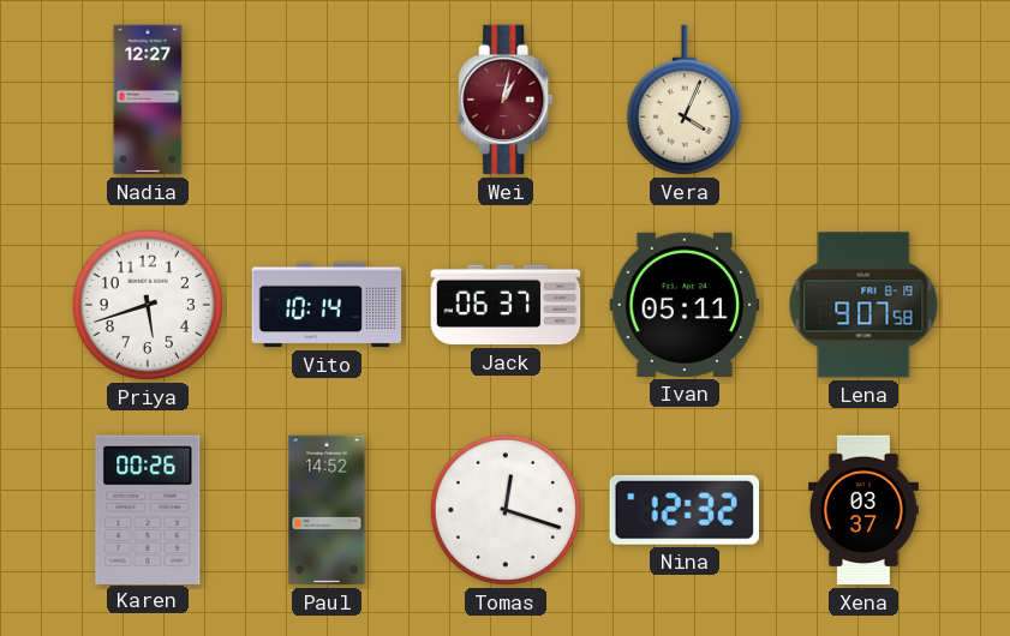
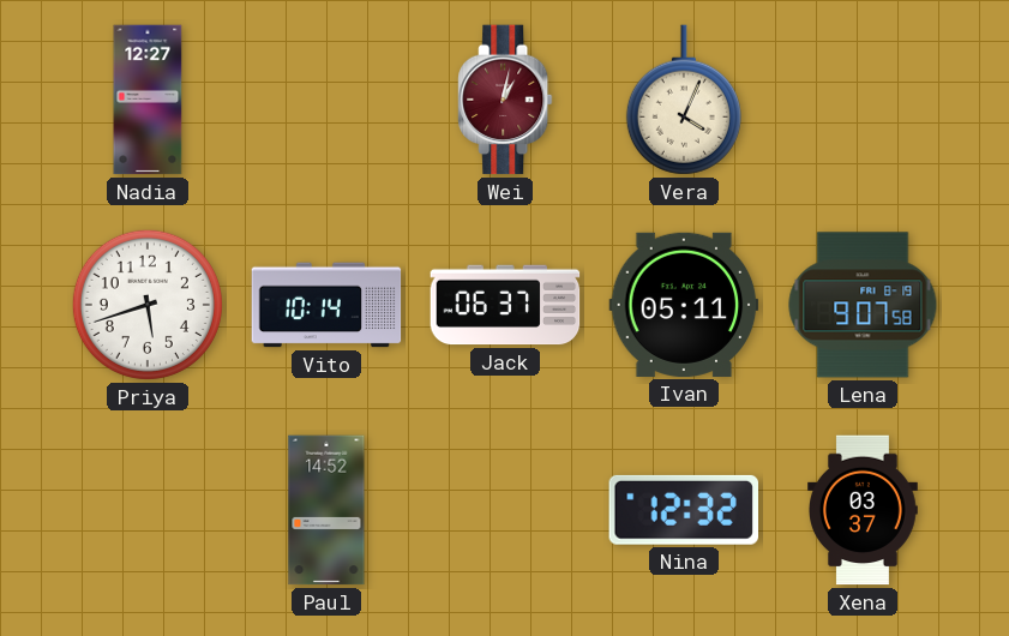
Karen: 00:26 -> none (148, 509)
Tomas: 12:18 -> none (506, 510)
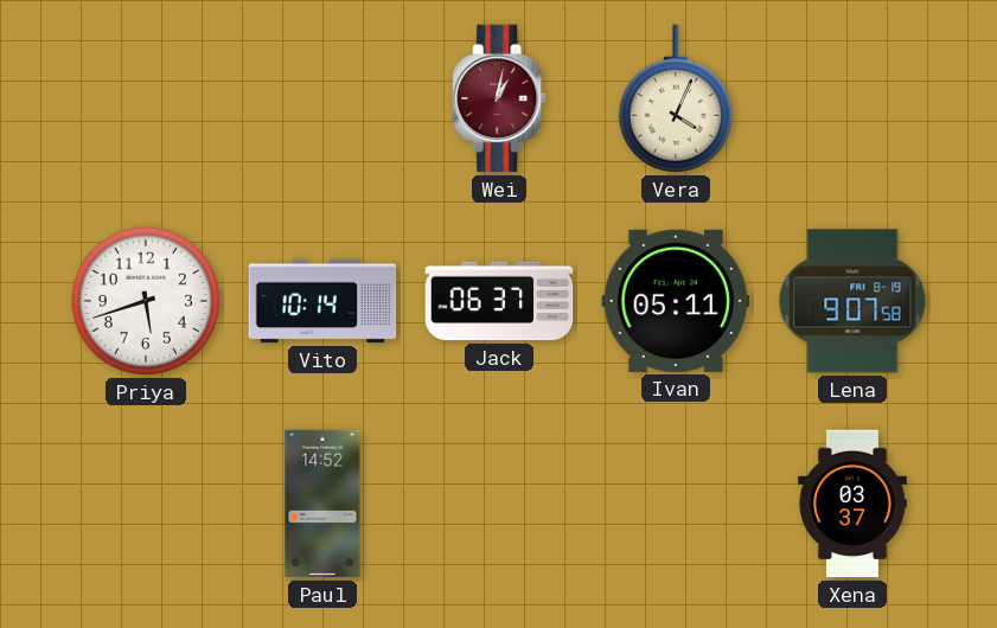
Nadia: 12:27 -> none (148, 100)
Nina: 12:32 -> none (683, 510)
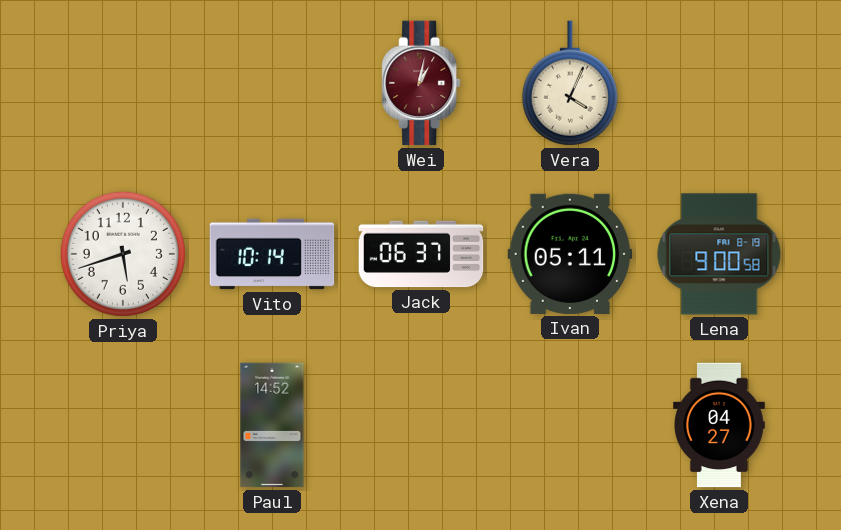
Lena: 9:07 -> 9:00 (719, 254)
Xena: 03:37 -> 04:27 (720, 425)
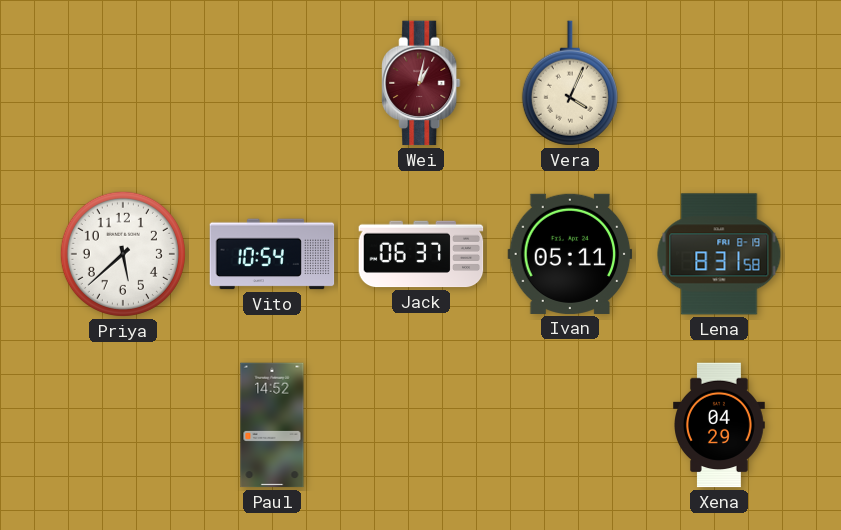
Priya: 5:42 -> 5:38 (123, 254)
Vito: 10:14 -> 10:54 (272, 254)
Lena: 9:00 -> 8:31 (719, 254)
Xena: 04:27 -> 04:29 (720, 425)
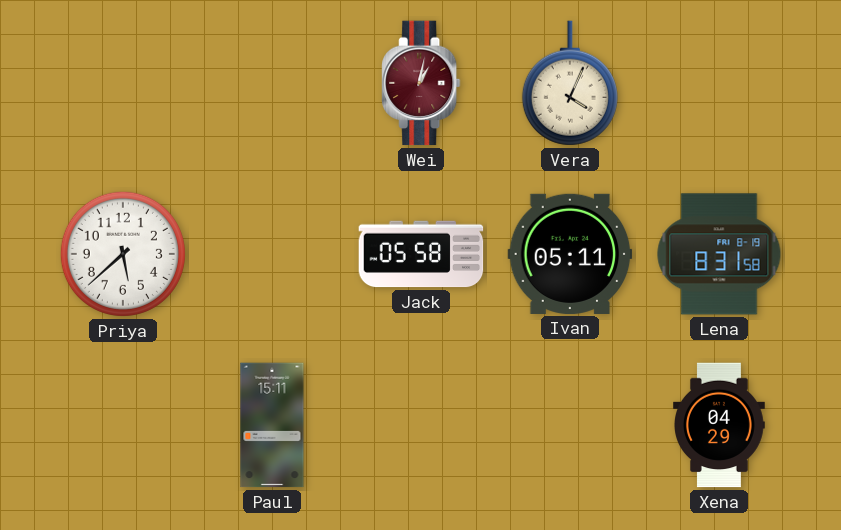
Vito: 10:54 -> none (272, 254)
Jack: 06:37 -> 05:58 (421, 254)
Paul: 14:52 -> 15:11 (272, 425)
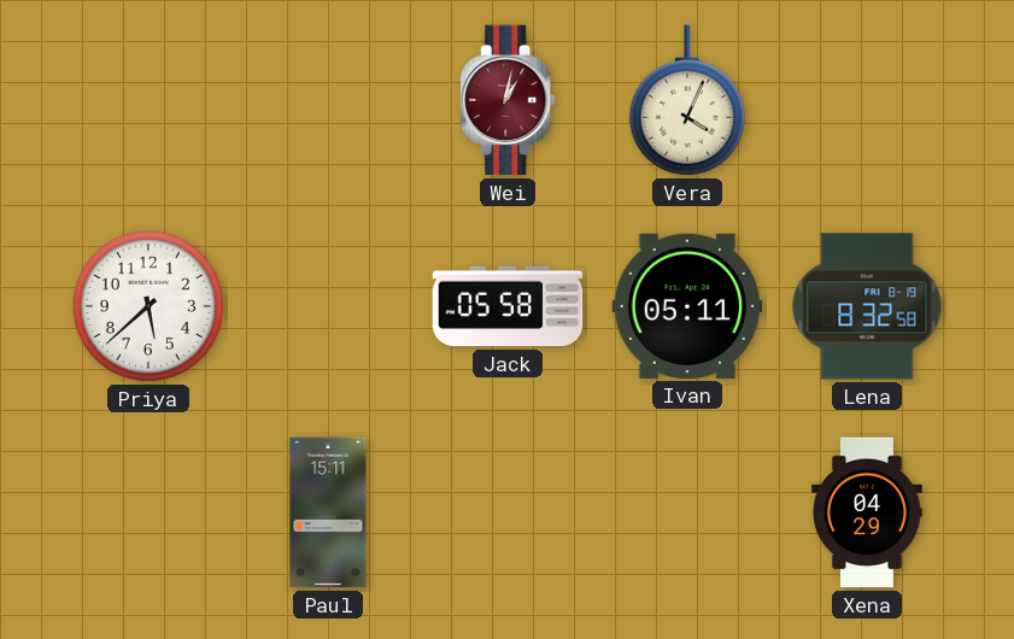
Lena: 8:31 -> 8:32 (867, 306)
